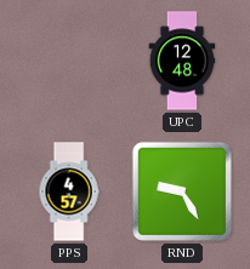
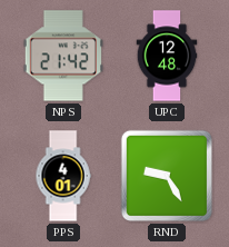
NPS: none -> 21:42 (63, 56)
PPS: 4:57 -> 4:01 (63, 176)
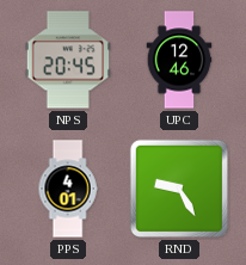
NPS: 21:42 -> 20:45 (68, 60)
UPC: 12:48 -> 12:46 (179, 60)
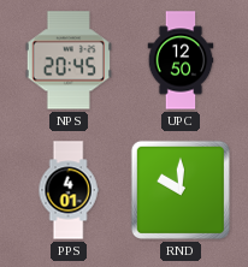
UPC: 12:46 -> 12:50 (181, 60)
RND: 9:25 -> 10:00 (181, 190)
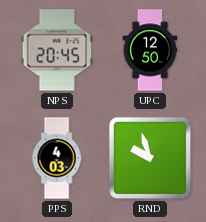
PPS: 4:01 -> 4:03 (57, 158)
RND: 10:00 -> 9:57 (150, 158)
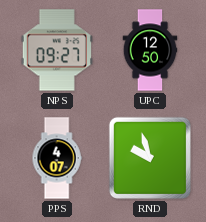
NPS: 20:45 -> 09:27 (57, 50)
PPS: 4:03 -> 4:07 (57, 158)
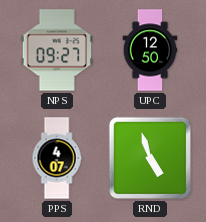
RND: 9:57 -> 4:57 (150, 158)
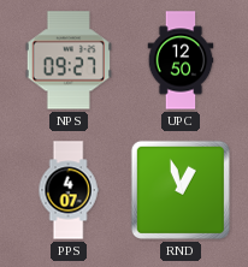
RND: 4:57 -> 12:57 (181, 190)
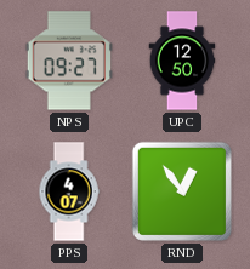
RND: 12:57 -> 12:54 (182, 191)
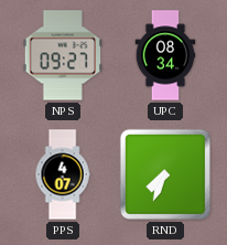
UPC: 12:50 -> 08:34 (165, 55)
RND: 12:54 -> 7:34 (165, 174)
